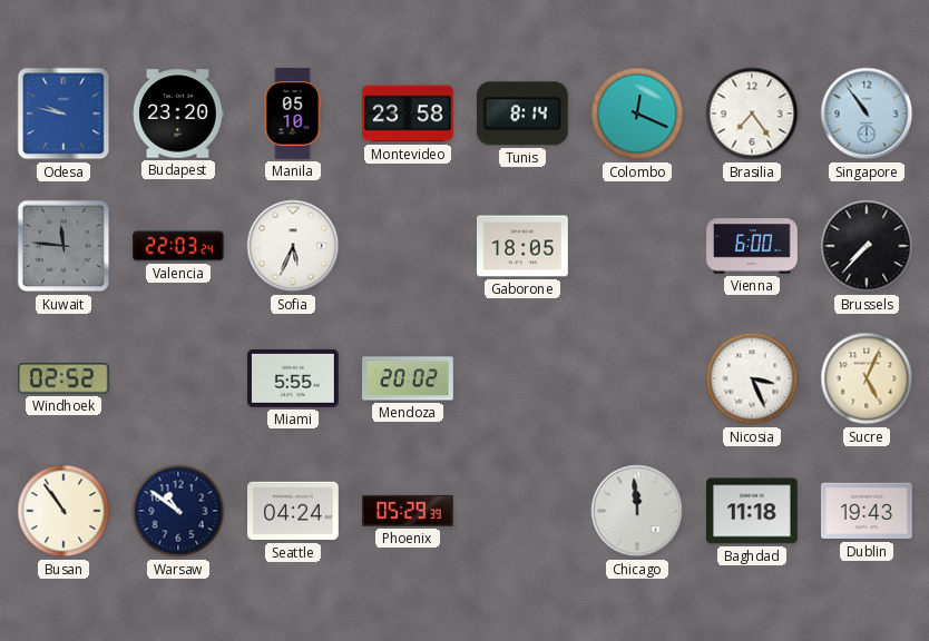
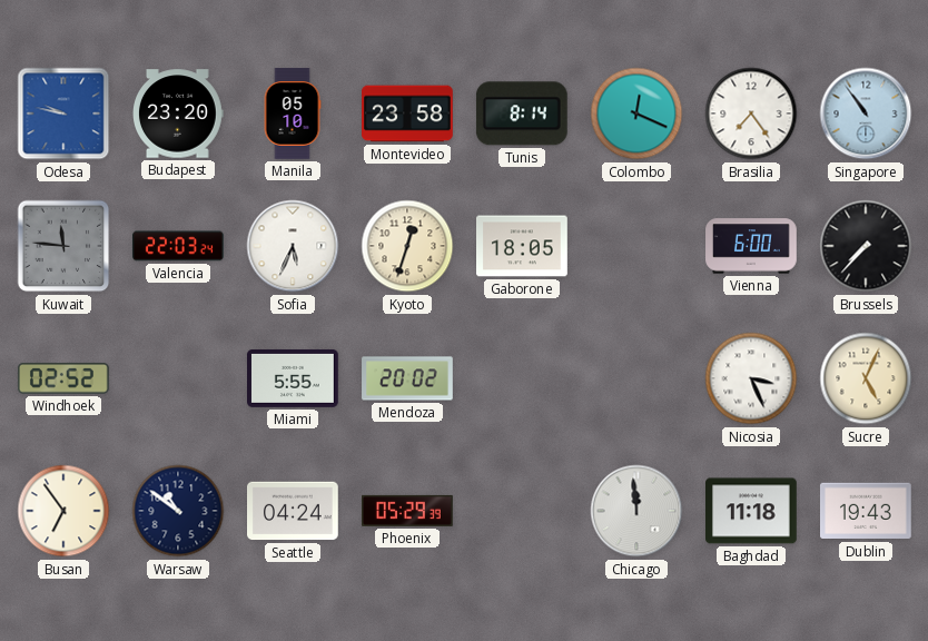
Kyoto: none -> 12:33 (407, 246)
Busan: 10:54 -> 6:54 (63, 511)
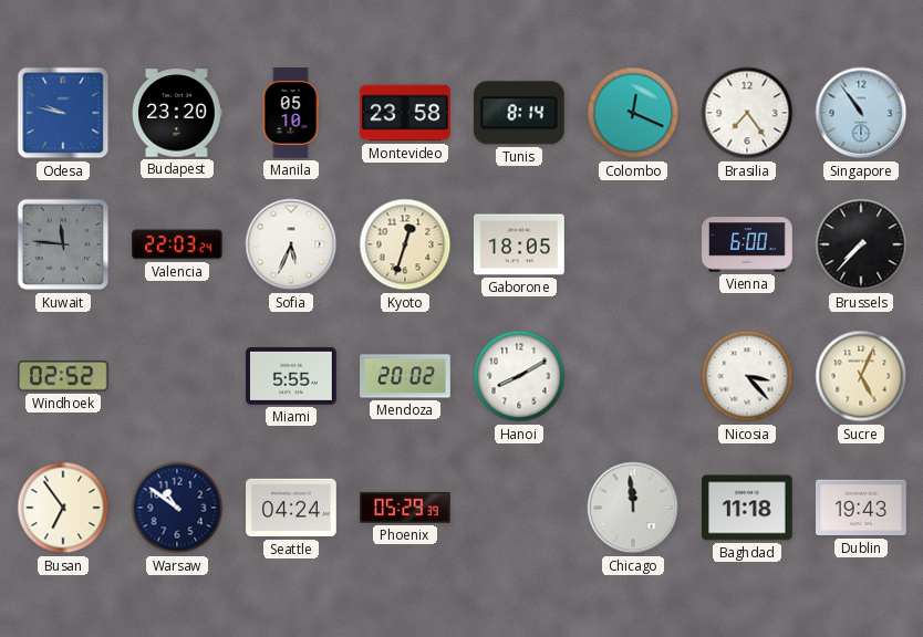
Hanoi: none -> 8:10 (519, 376)
Nicosia: 3:26 -> 3:23 (747, 376)
